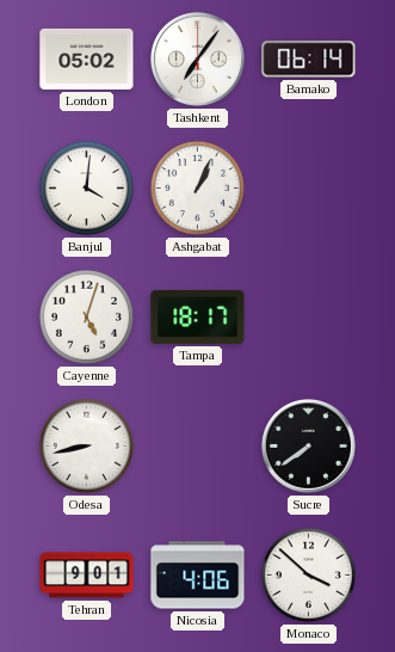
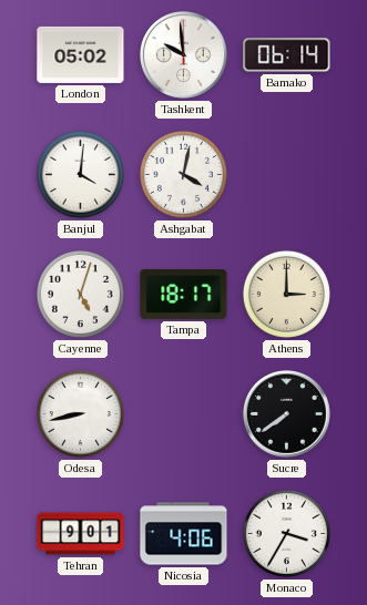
Tashkent: 7:06 -> 9:59 (184, 55)
Ashgabat: 1:04 -> 4:02 (183, 174)
Athens: none -> 3:00 (286, 294)
Monaco: 3:52 -> 3:35 (286, 533)
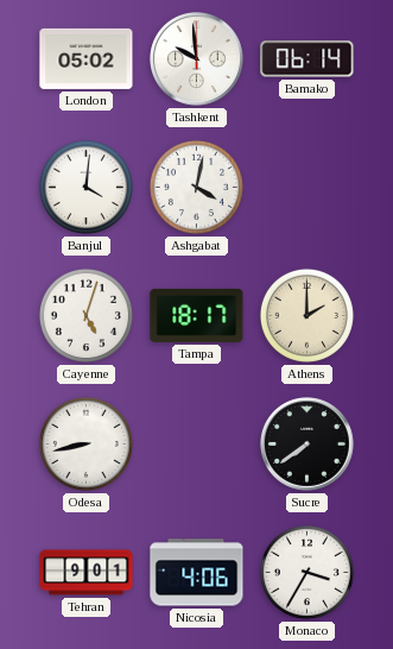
Athens: 3:00 -> 2:00 (306, 315)
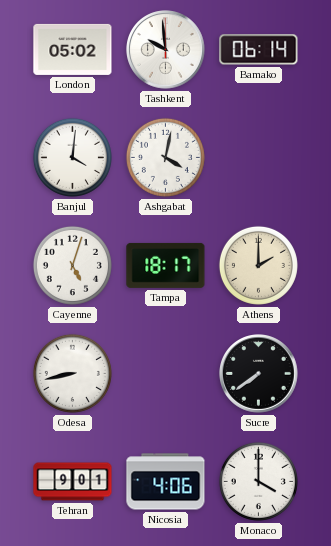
Monaco: 3:35 -> 4:00 (258, 481)
